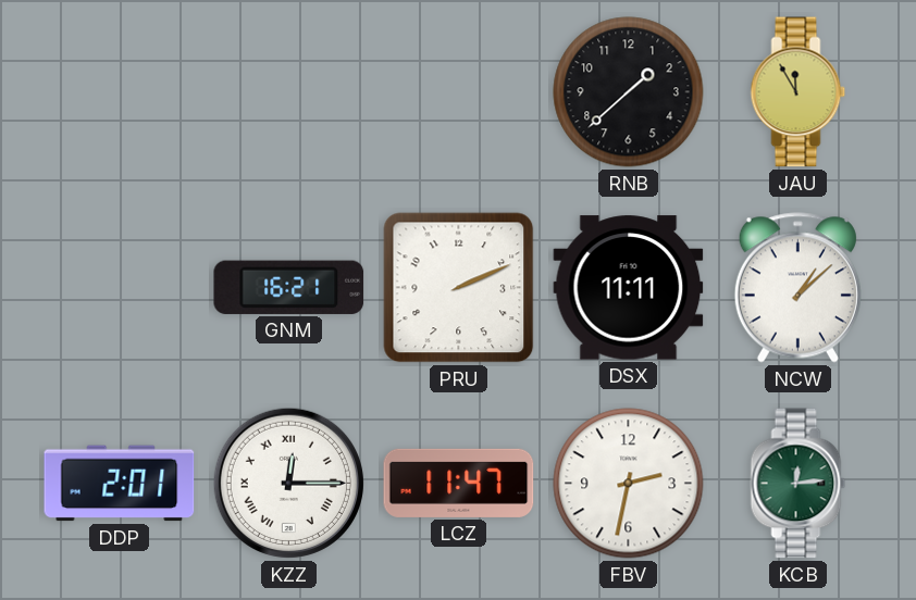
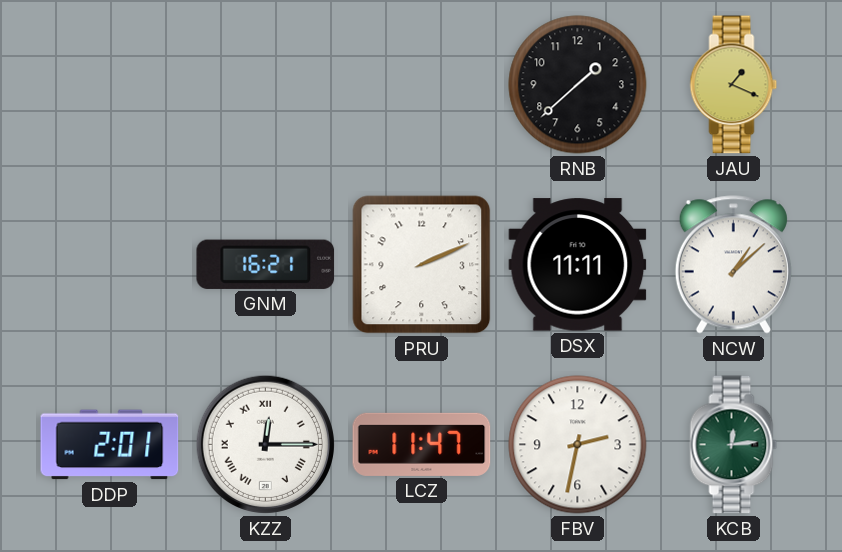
JAU: 11:55 -> 1:19 (734, 85)
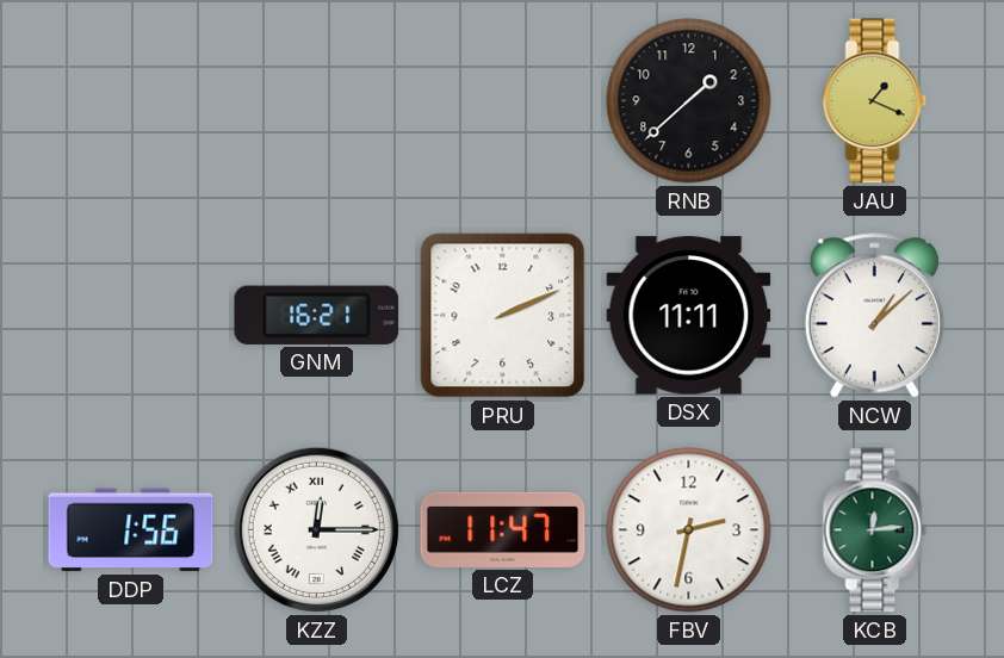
DDP: 2:01 -> 1:56 (131, 530)
